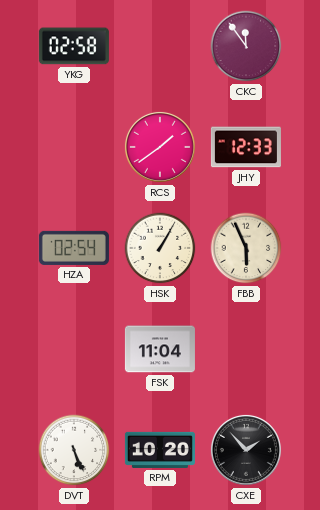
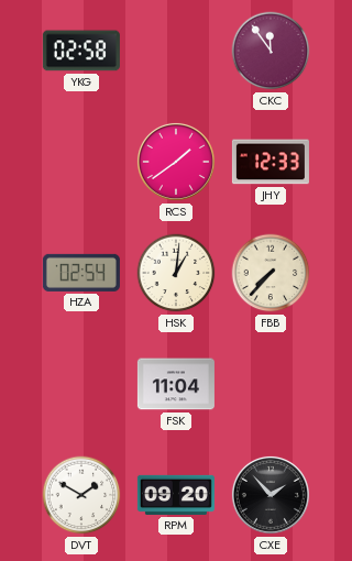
HSK: 1:05 -> 1:01 (176, 273)
FBB: 5:56 -> 7:37 (271, 273)
DVT: 5:26 -> 1:50 (81, 495)
RPM: 10:20 -> 09:20 (176, 495)
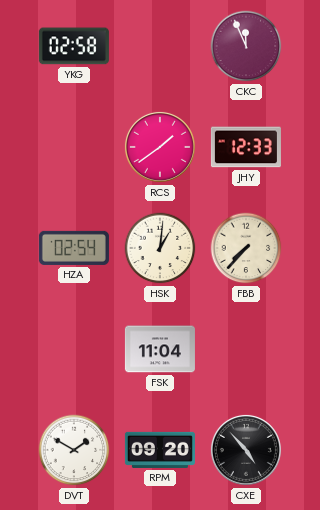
CKC: 11:54 -> 11:56 (246, 46)
CXE: 1:53 -> 4:53 (246, 450)
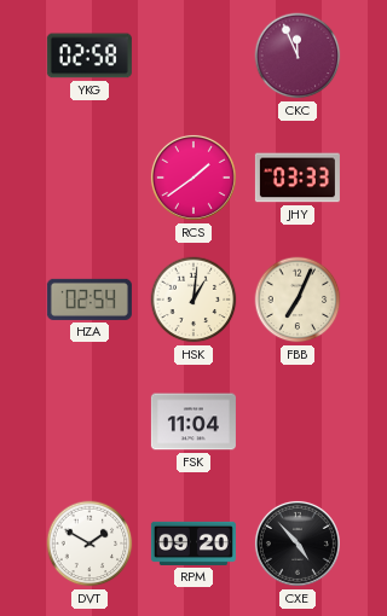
JHY: 12:33 -> 03:33 (298, 178)
FBB: 7:37 -> 7:04 (298, 300)
